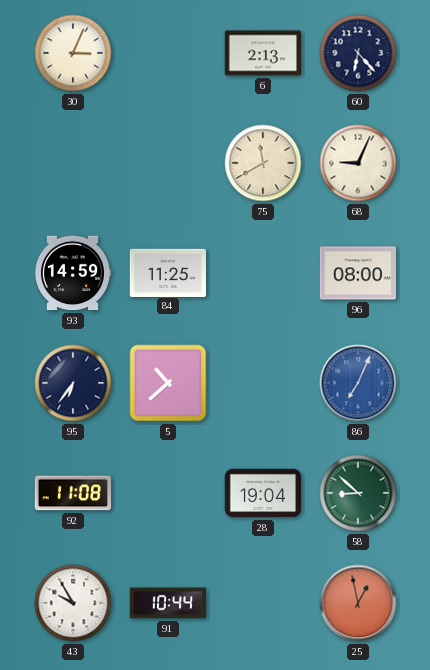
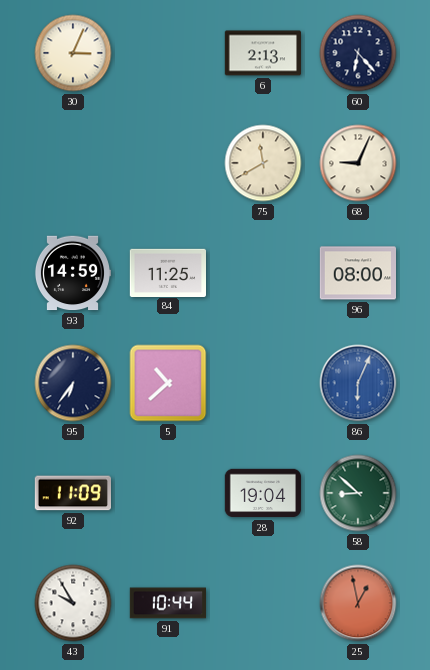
86: 7:04 -> 6:04 (358, 383)
92: 11:08 -> 11:09 (72, 493)
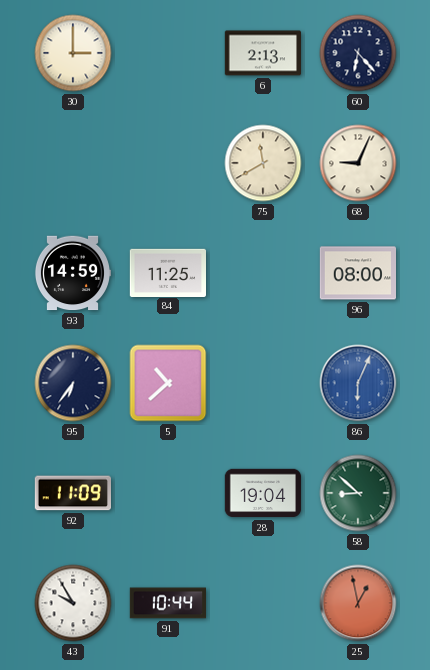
30: 3:04 -> 3:00 (73, 53)
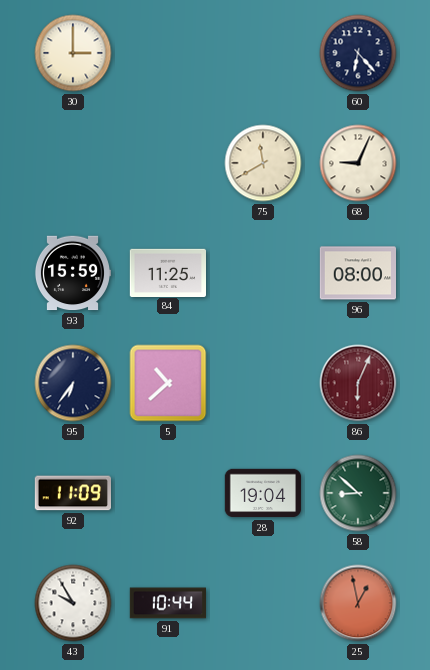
6: 2:13 -> none (263, 53)
93: 14:59 -> 15:59 (72, 273)
86 dial: blue -> burgundy (358, 383)
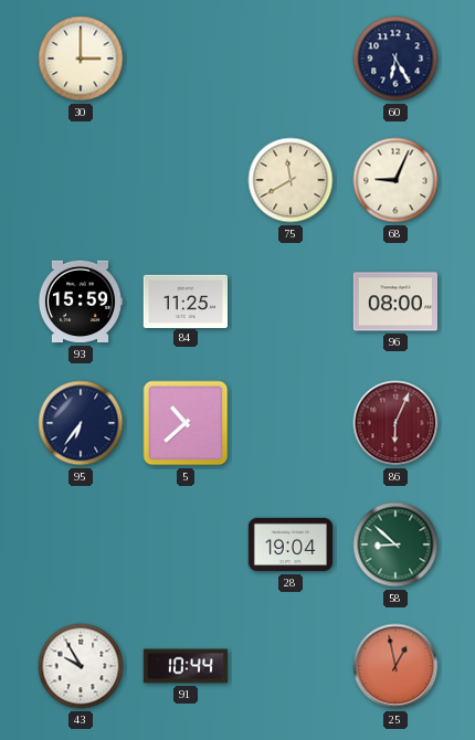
60: 6:23 -> 6:25 (395, 59)
92: 11:09 -> none (72, 493)
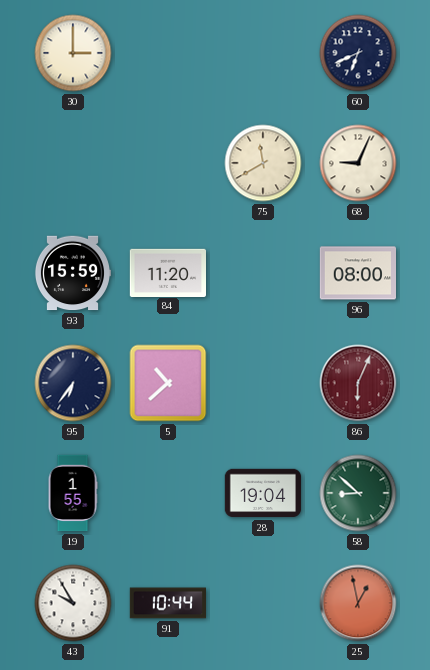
60: 6:25 -> 6:41 (358, 53)
84: 11:25 -> 11:20 (167, 272)
19: none -> 1:55 (73, 493)
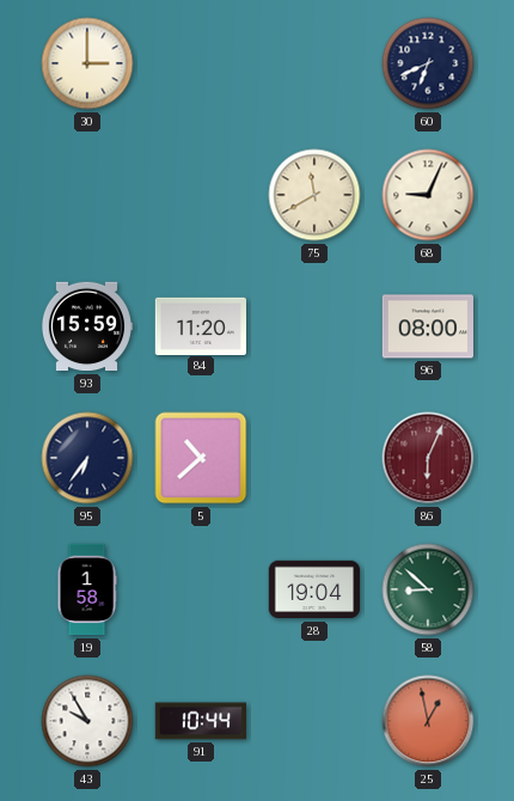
19: 1:55 -> 1:58 (87, 589)
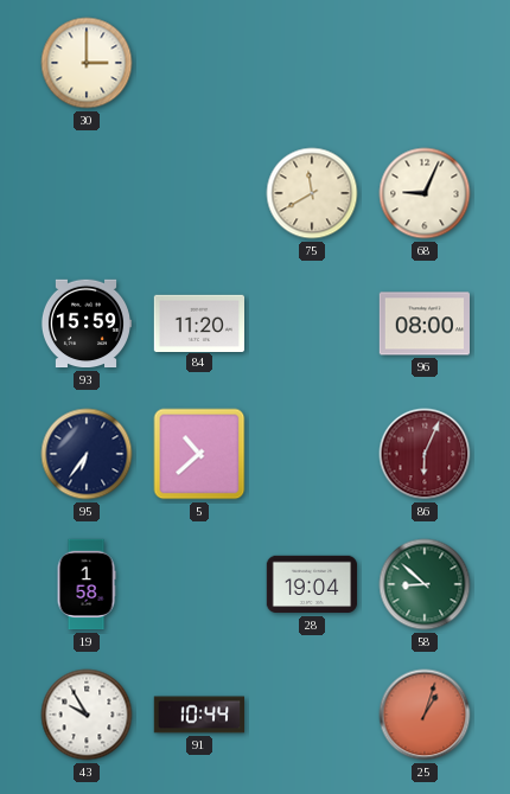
60: 6:41 -> none (428, 63)
25: 12:58 -> 1:03 (425, 715)
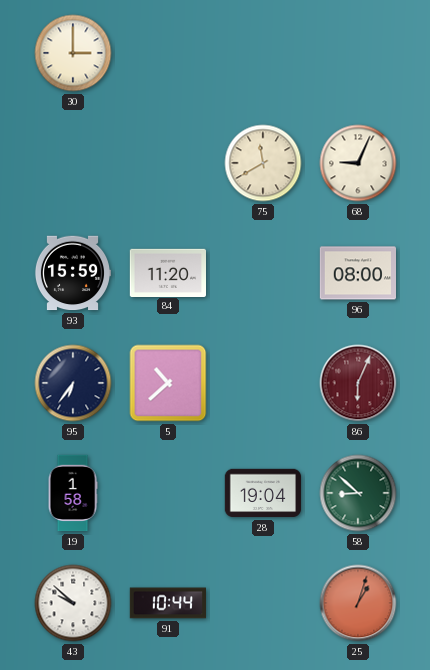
43: 9:55 -> 9:52 (73, 603)
